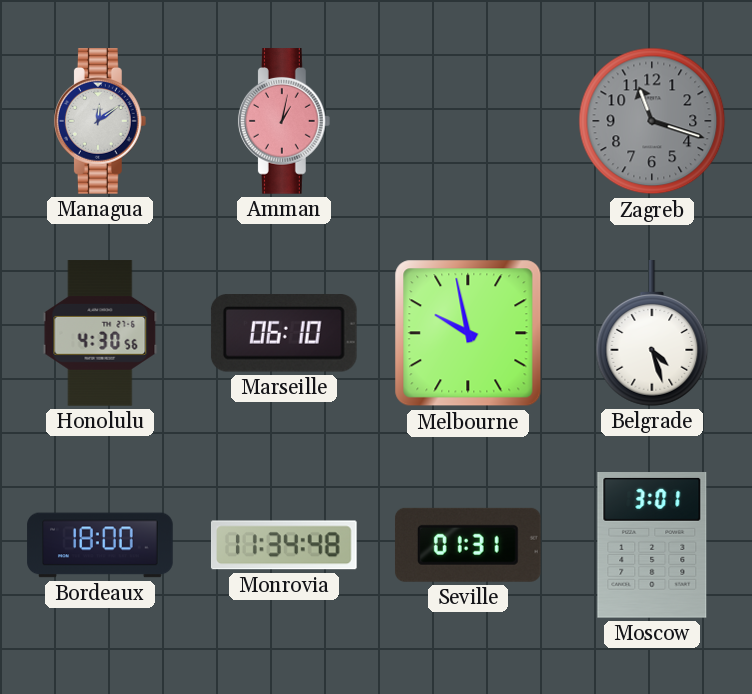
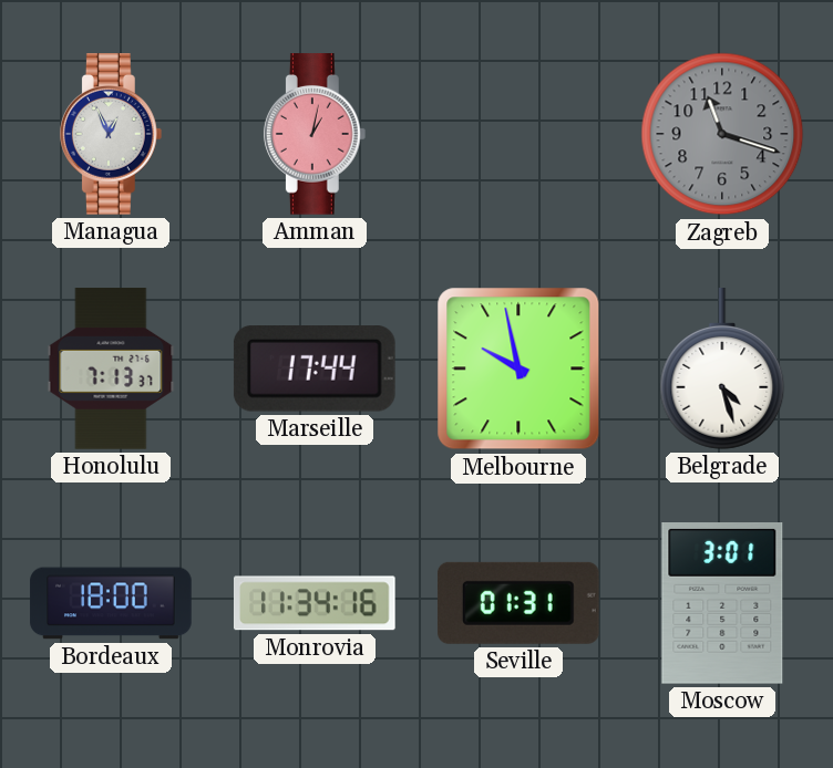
Managua: 12:09 -> 12:56 (111, 134)
Honolulu: 4:30 -> 7:13 (111, 369)
Marseille: 06:10 -> 17:44 (315, 370)
Monrovia: 11:34:48 -> 11:34:16 (315, 603)
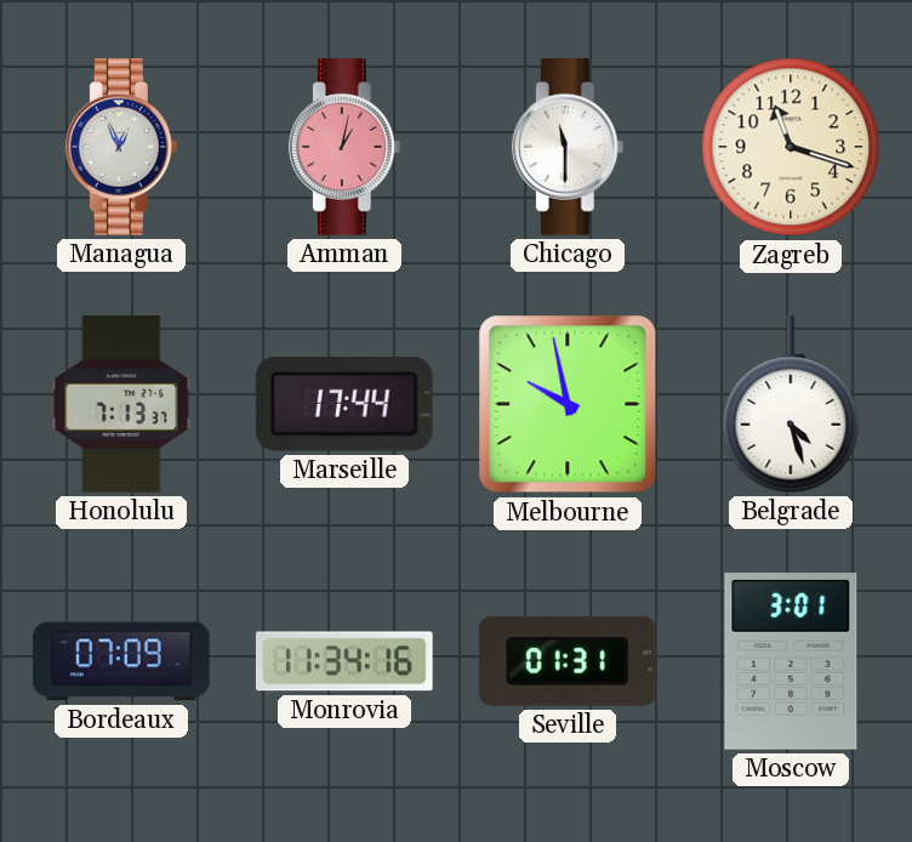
Chicago: none -> 11:30 (568, 147)
Zagreb dial: grey -> cream (791, 147)
Bordeaux: 18:00 -> 07:09 (121, 661)
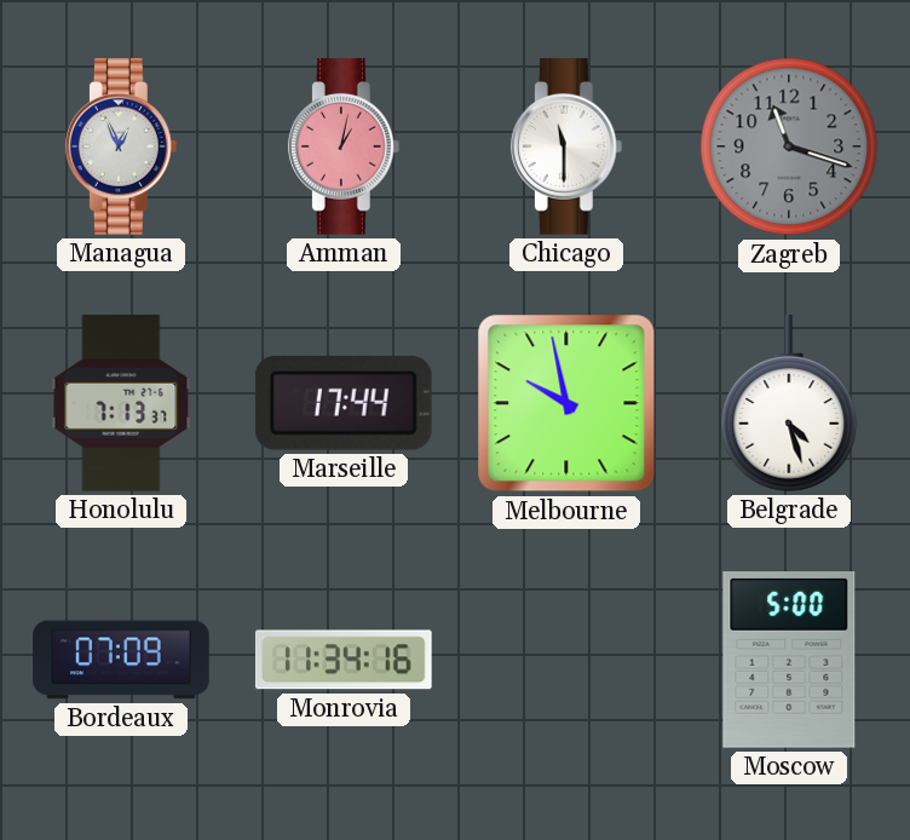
Zagreb dial: cream -> grey (789, 146)
Seville: 01:31 -> none (568, 661)
Moscow: 3:01 -> 5:00 (789, 661)
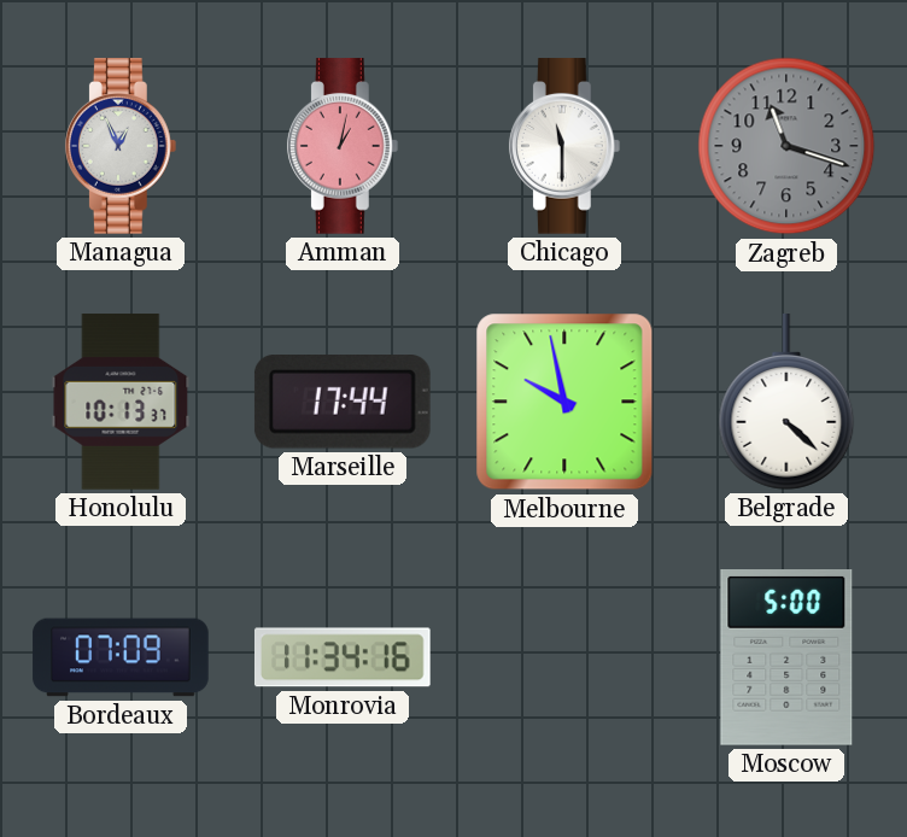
Honolulu: 7:13 -> 10:13 (121, 402)
Belgrade: 4:27 -> 4:22 (786, 403)
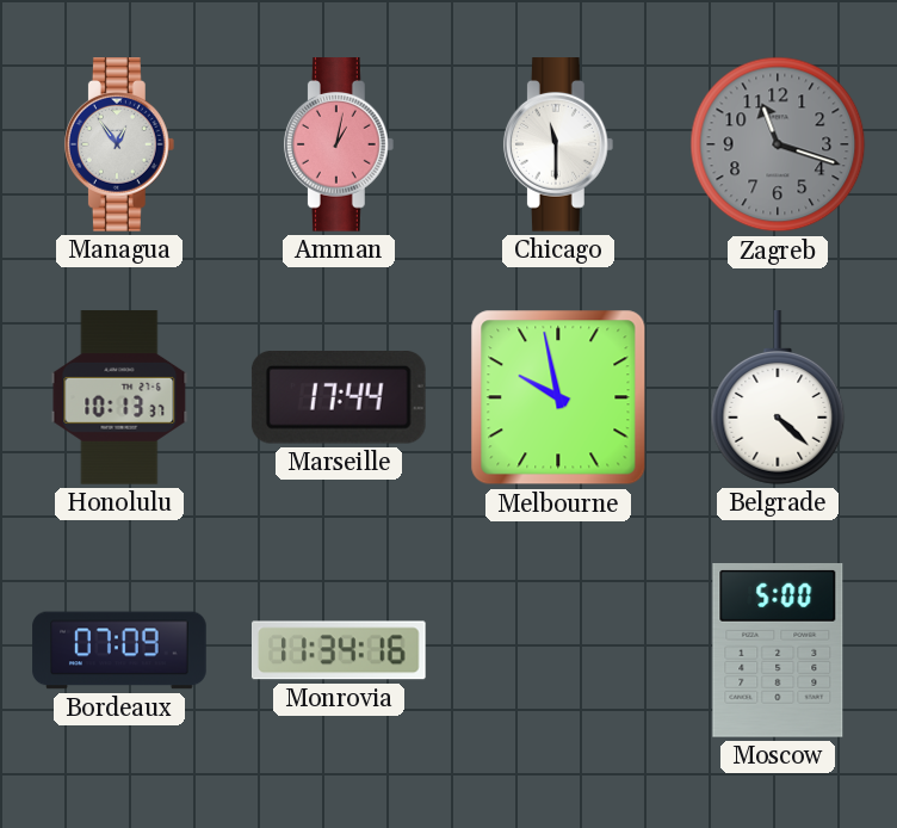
Managua: 12:56 -> 12:54 (119, 144)
